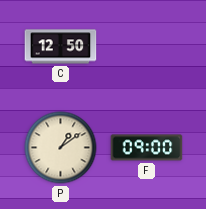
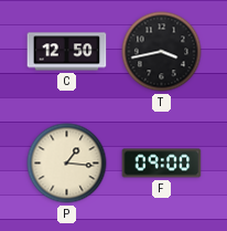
T: none -> 3:43 (162, 52)
P: 1:09 -> 1:16 (67, 164)
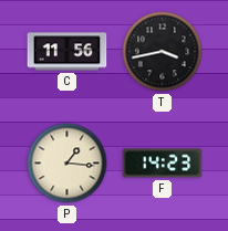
C: 12:50 -> 11:56 (68, 52)
F: 09:00 -> 14:23 (163, 164)
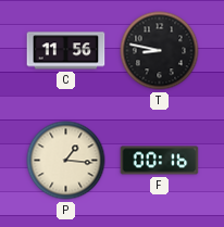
T: 3:43 -> 8:47 (160, 51)
F: 14:23 -> 00:16 (160, 161)
